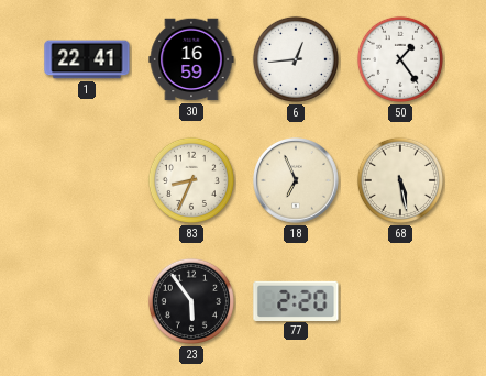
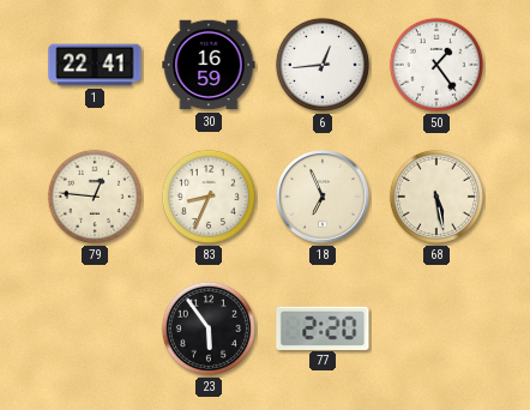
79: none -> 12:46 (95, 197)
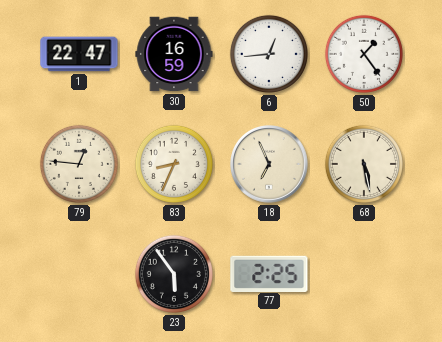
1: 22:41 -> 22:47 (79, 54)
77: 2:20 -> 2:25 (269, 273)
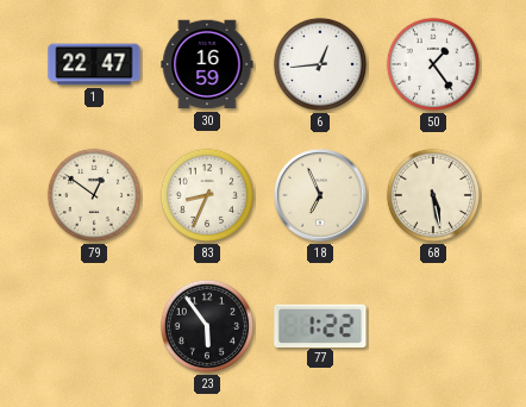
79: 12:46 -> 12:51 (94, 195)
77: 2:25 -> 1:22 (320, 325)
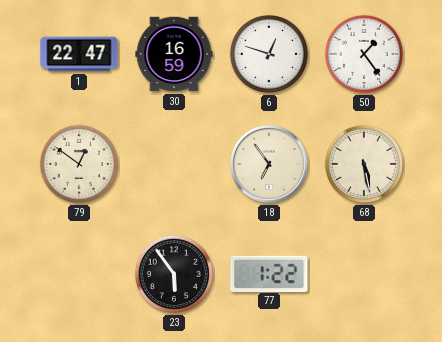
6: 12:44 -> 12:48 (269, 54)
83: 8:34 -> none (207, 195)
18: 6:56 -> 6:54 (270, 165)
